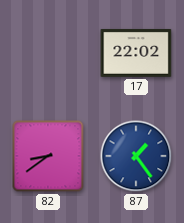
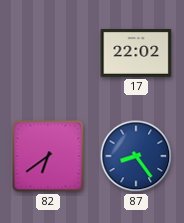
82: 8:39 -> 6:39 (48, 156)
87: 1:24 -> 8:24 (136, 156)
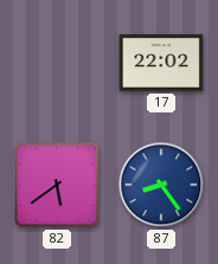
82: 6:39 -> 5:39 (57, 185)
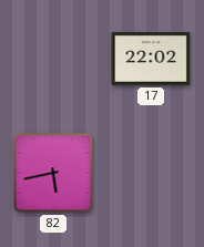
82: 5:39 -> 5:43 (53, 173)
87: 8:24 -> none (161, 185)
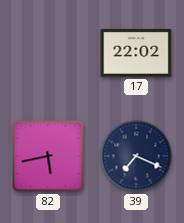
39: none -> 7:19 (136, 156)
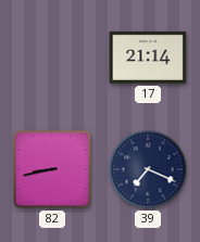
17: 22:02 -> 21:14 (148, 58)
82: 5:43 -> 8:43 (52, 169)
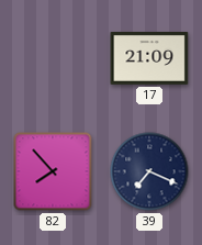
17: 21:14 -> 21:09 (149, 58)
82: 8:43 -> 7:53 (53, 171)
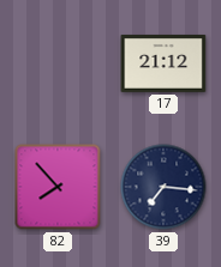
17: 21:09 -> 21:12 (163, 63)
39: 7:19 -> 7:16 (163, 187)
